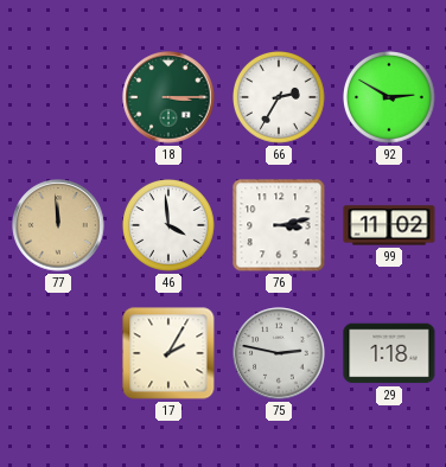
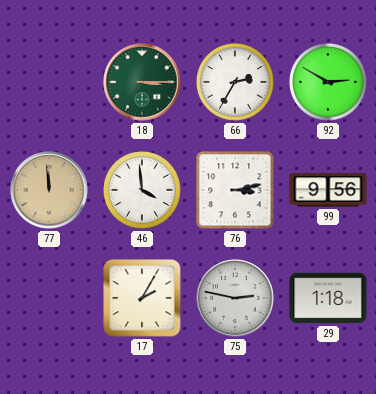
99: 11:02 -> 9:56 (328, 190)
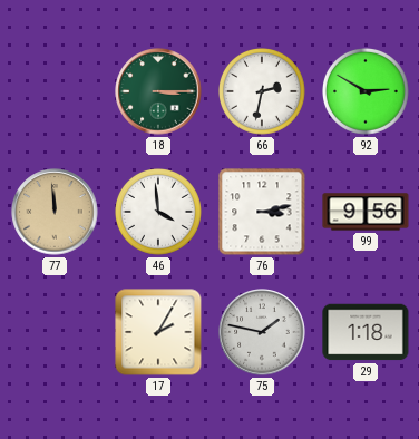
66: 2:35 -> 2:32 (263, 92)
75: 2:47 -> 1:47 (262, 332)
